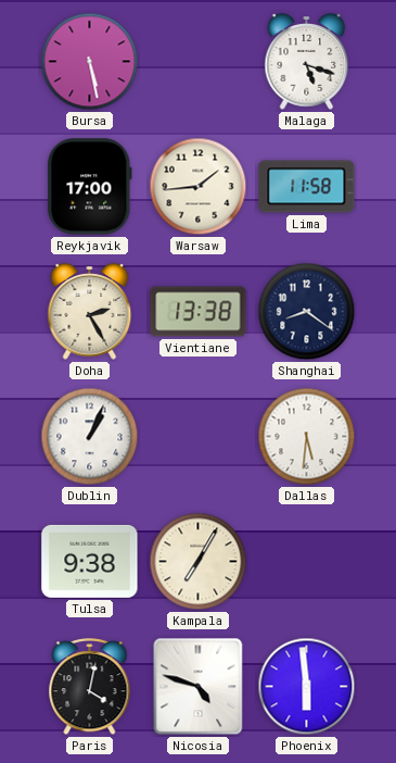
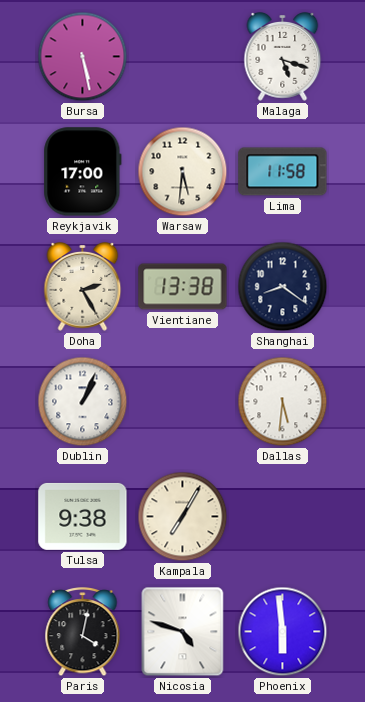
Warsaw: 1:44 -> 5:31 (183, 172)
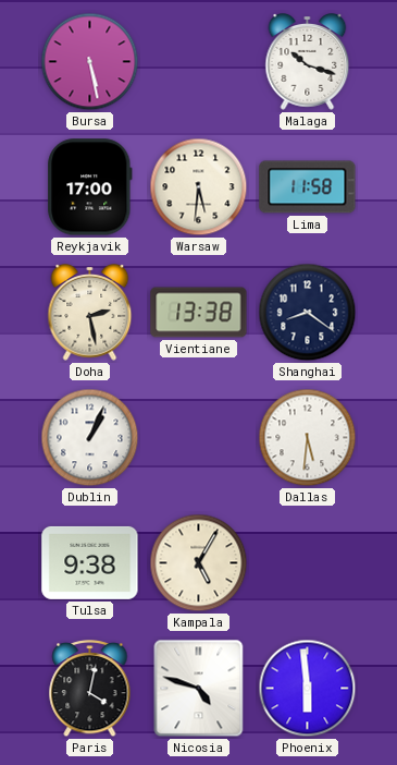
Malaga: 5:18 -> 10:18 (308, 62)
Doha: 2:25 -> 2:28 (90, 313)
Kampala: 7:05 -> 5:05 (199, 563)
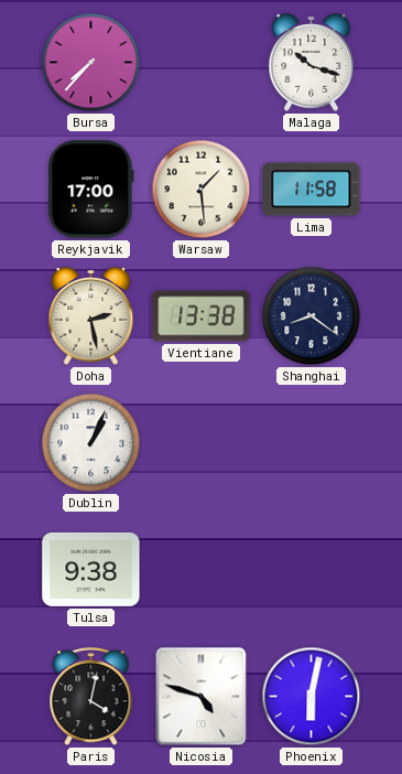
Bursa: 5:28 -> 7:37 (91, 63)
Warsaw: 5:31 -> 1:29 (202, 190)
Dallas: 5:31 -> none (308, 438)
Kampala: 5:05 -> none (199, 563)
Phoenix: 5:59 -> 6:02 (312, 697)
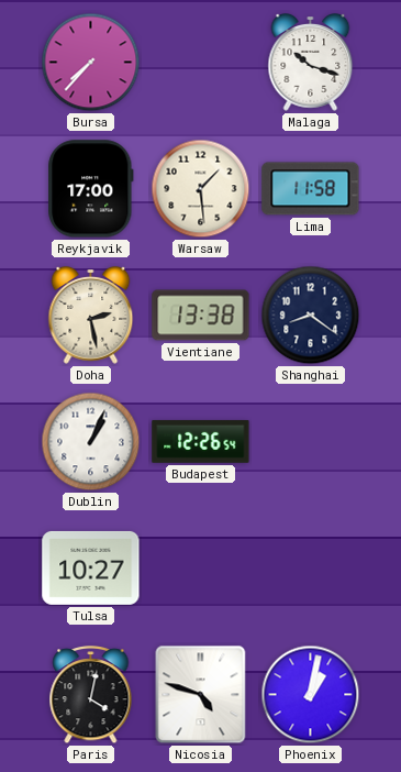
Budapest: none -> 12:26 (201, 442)
Tulsa: 9:38 -> 10:27 (91, 567)
Phoenix: 6:02 -> 1:02 (311, 695)
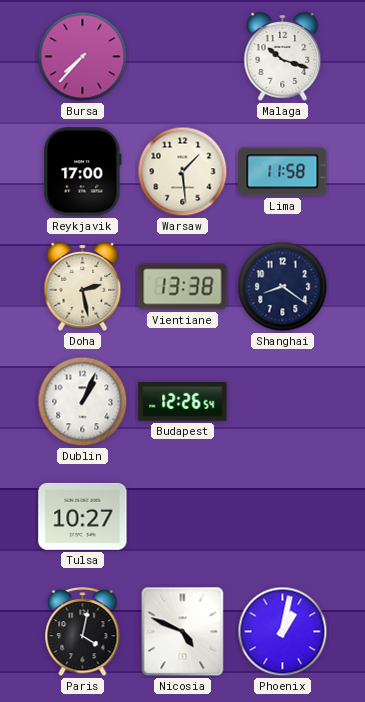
Nicosia: 4:48 -> 4:49 (183, 632)
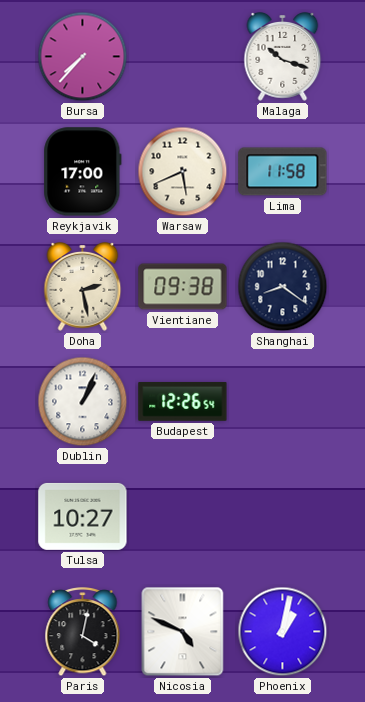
Warsaw: 1:29 -> 5:41 (183, 172)
Vientiane: 13:38 -> 09:38 (183, 287)
